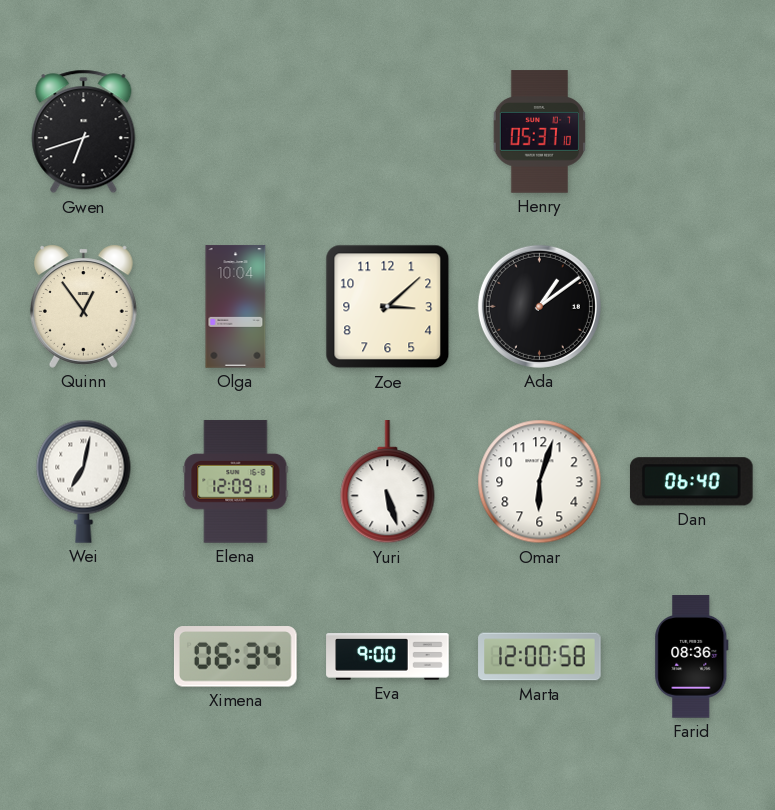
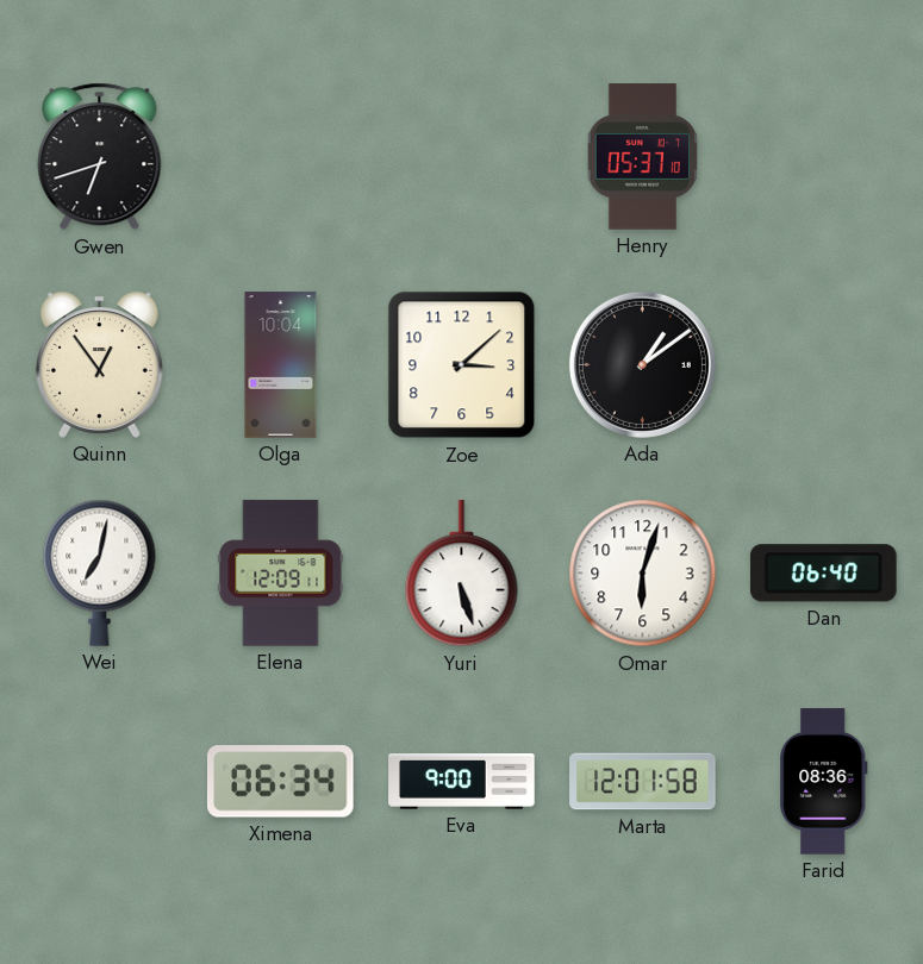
Marta: 12:00 -> 12:01 (643, 782)
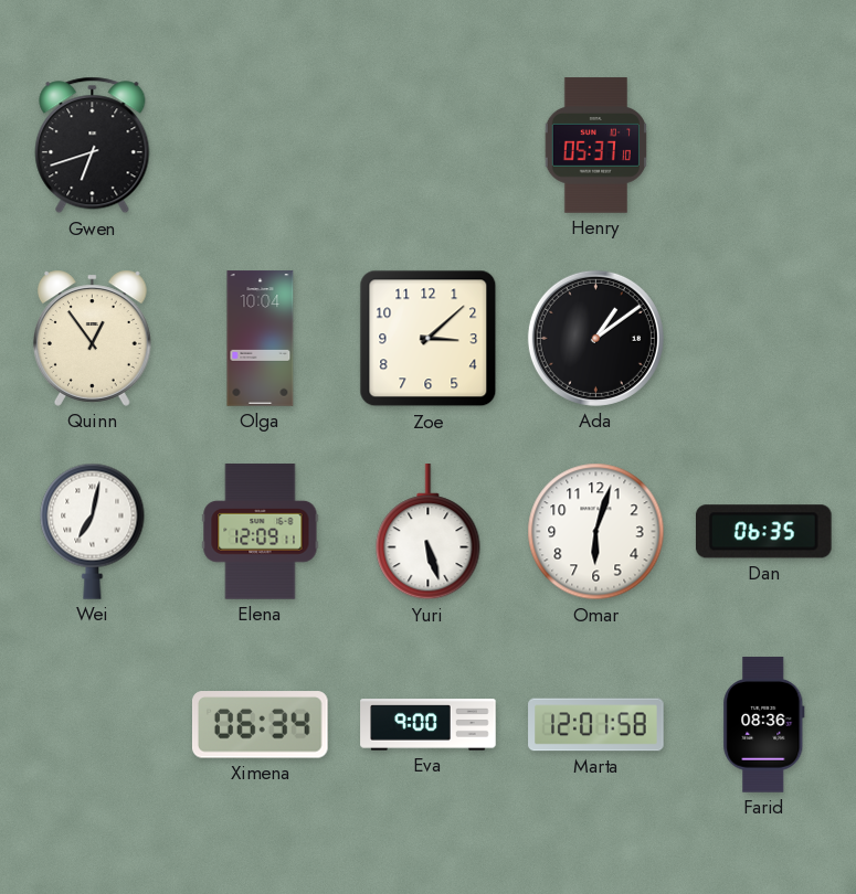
Dan: 06:40 -> 06:35 (763, 532)
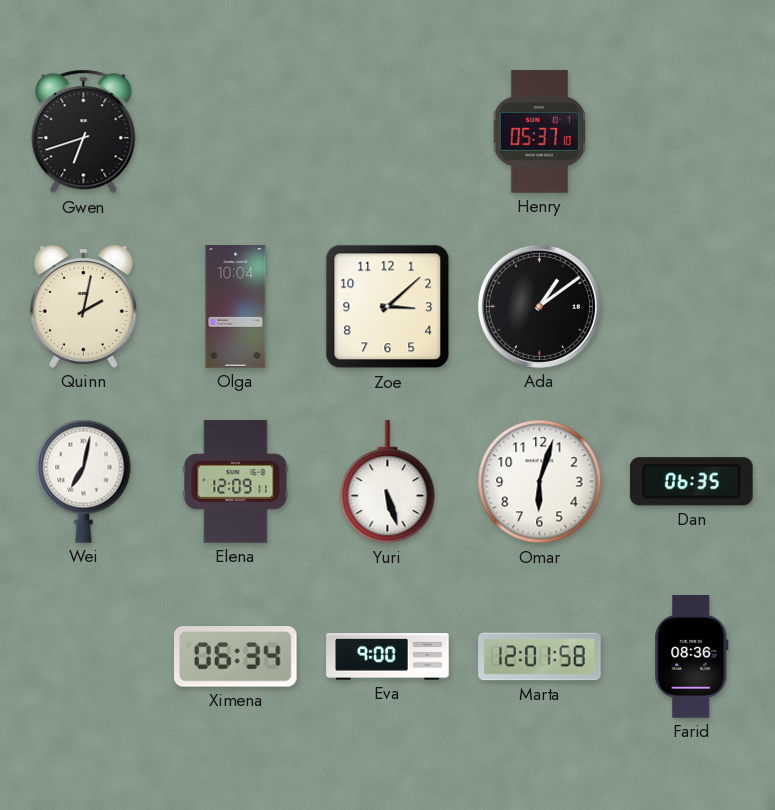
Quinn: 12:54 -> 2:02 (83, 306)
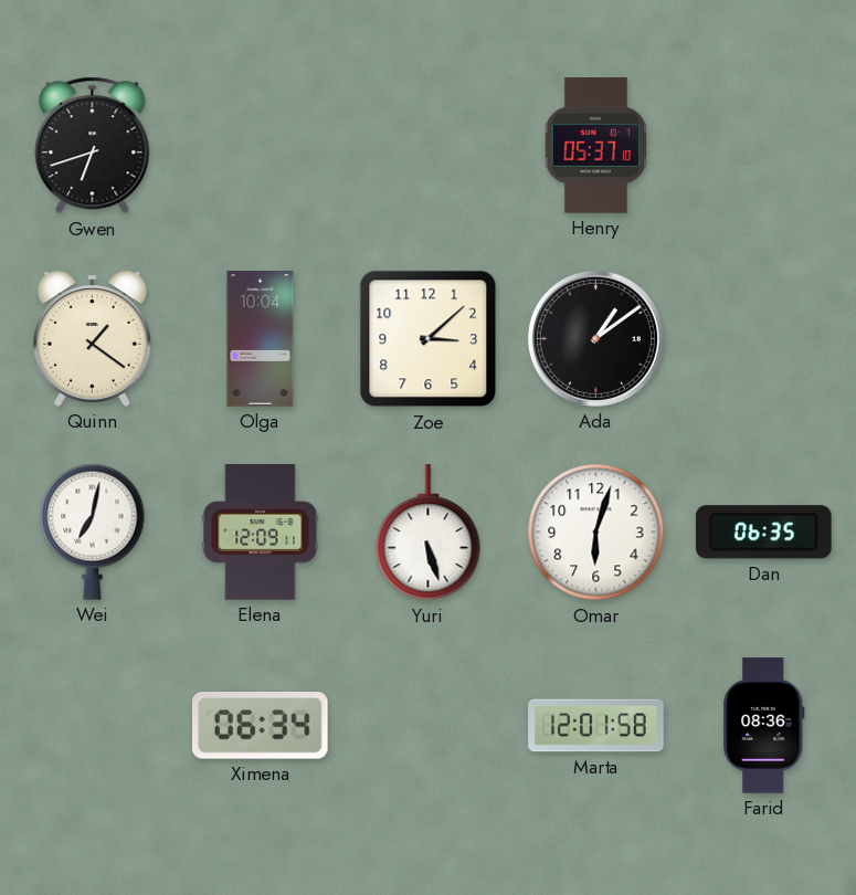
Quinn: 2:02 -> 1:21 (92, 338)
Eva: 9:00 -> none (388, 657)
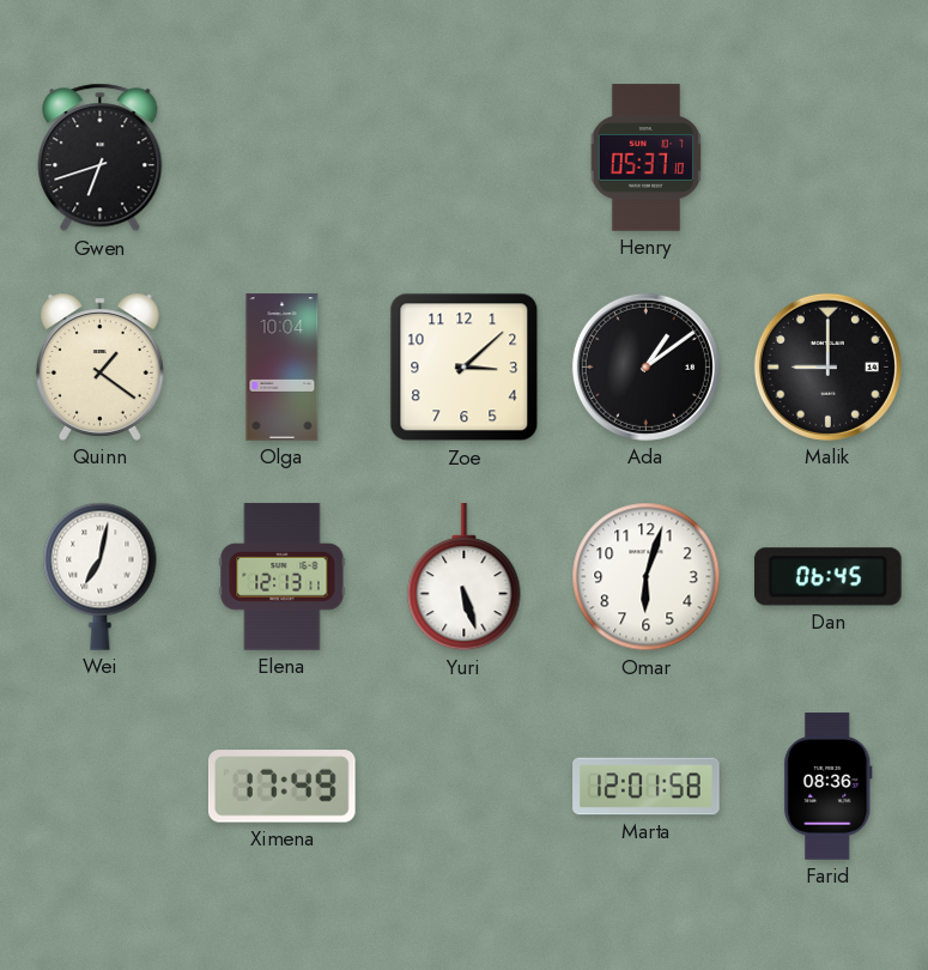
Malik: none -> 9:00 (827, 366)
Elena: 12:09 -> 12:13 (283, 577)
Dan: 06:35 -> 06:45 (827, 577)
Ximena: 06:34 -> 17:49 (281, 787)
